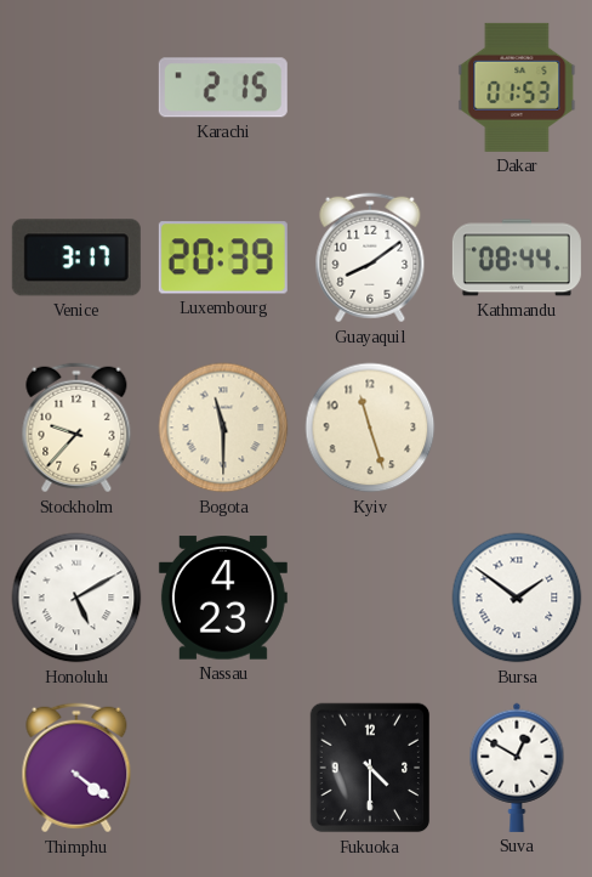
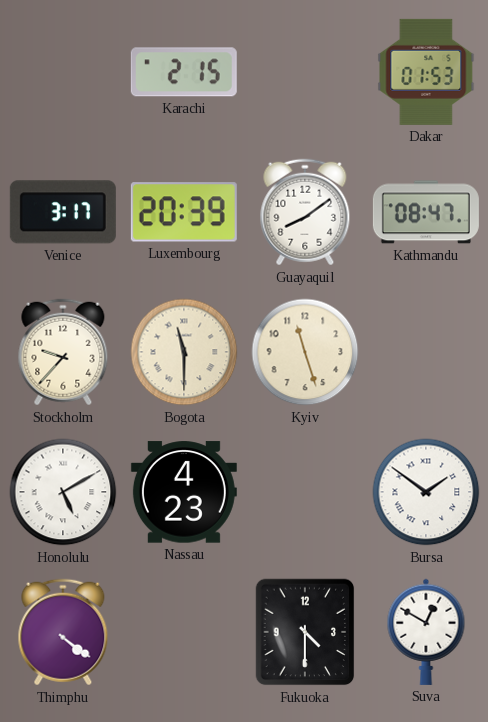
Kathmandu: 08:44 -> 08:47 (426, 212)
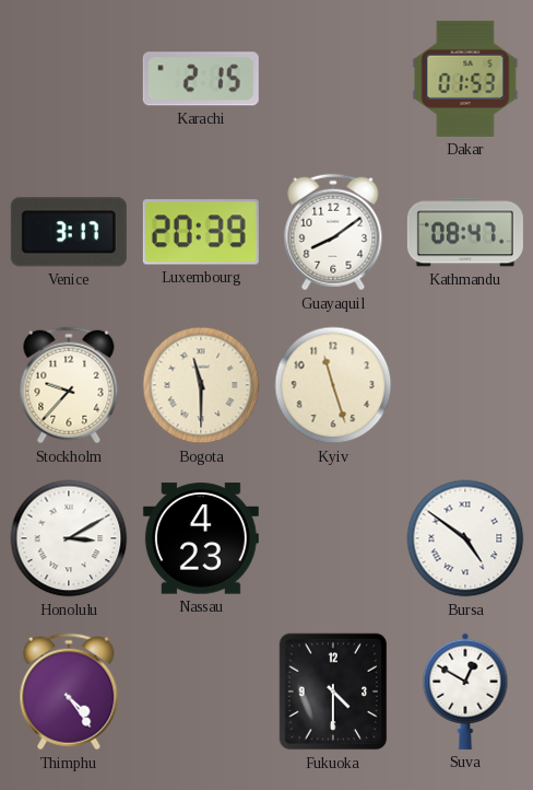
Honolulu: 5:10 -> 3:10 (69, 538)
Bursa: 1:51 -> 4:51 (465, 538)
Thimphu: 4:21 -> 4:24 (69, 692)
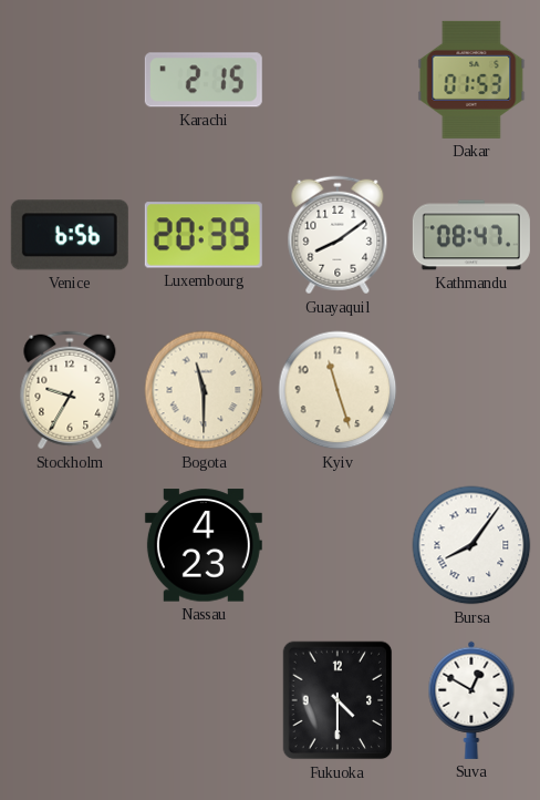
Venice: 3:17 -> 6:56 (70, 235)
Stockholm: 9:37 -> 9:35 (70, 390)
Honolulu: 3:10 -> none (69, 538)
Bursa: 4:51 -> 8:06 (471, 545)
Thimphu: 4:24 -> none (69, 692)
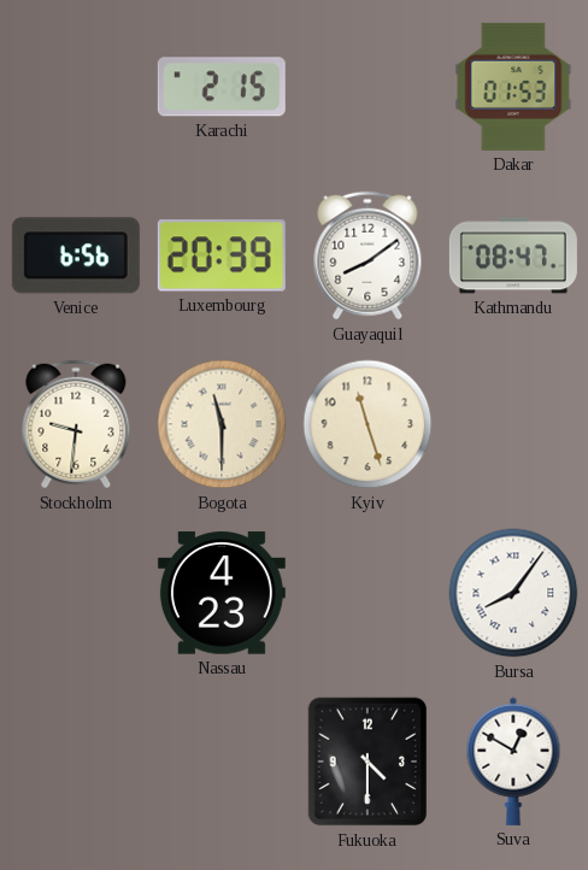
Stockholm: 9:35 -> 9:31 (76, 424)
